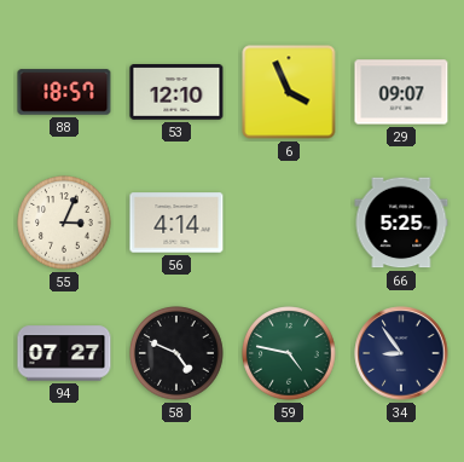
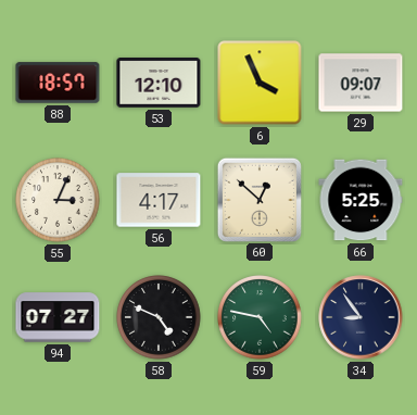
56: 4:14 -> 4:17 (159, 200)
60: none -> 12:52 (258, 199)
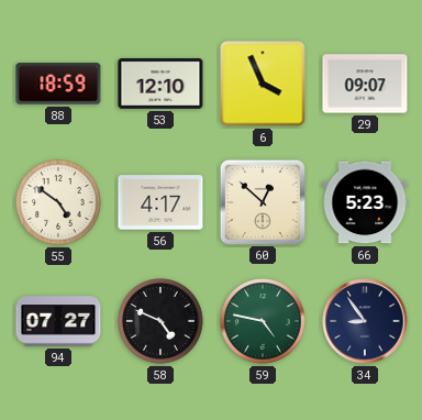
88: 18:57 -> 18:59 (58, 84)
55: 3:04 -> 4:51 (58, 202)
66: 5:25 -> 5:23 (365, 202)
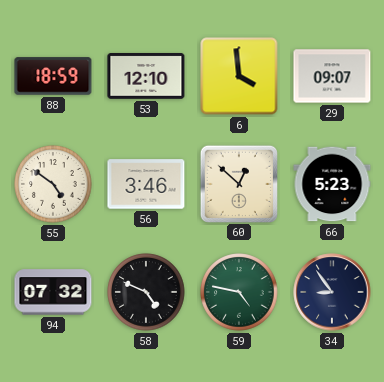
6: 3:56 -> 3:59 (239, 76)
56: 4:17 -> 3:46 (146, 184)
94: 07:27 -> 07:32 (53, 292)
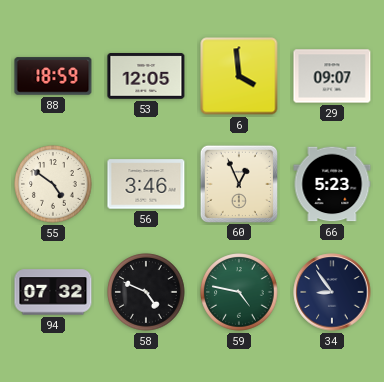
53: 12:10 -> 12:05 (146, 77)
60: 12:52 -> 12:56 (238, 183)
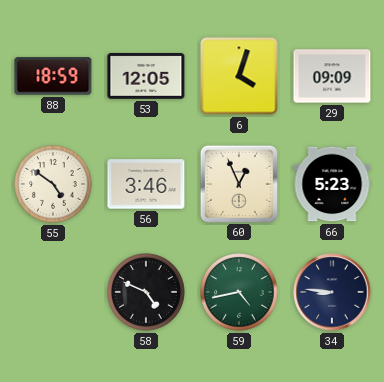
6: 3:59 -> 4:03 (239, 76)
29: 09:07 -> 09:09 (332, 76)
94: 07:32 -> none (53, 292)
59: 4:47 -> 4:43 (239, 292)
34: 8:54 -> 8:46 (332, 292)
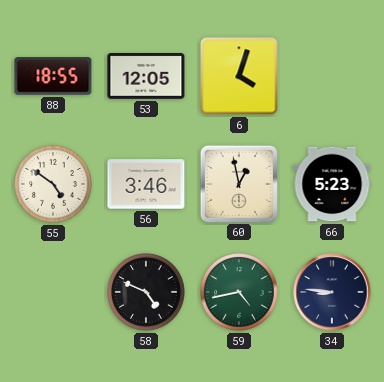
88: 18:59 -> 18:55 (53, 76)
29: 09:09 -> none (332, 76)
60: 12:56 -> 12:58 (238, 183)
